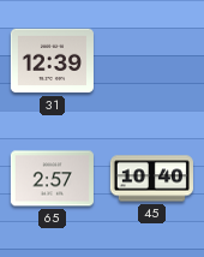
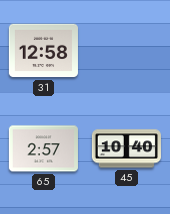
31: 12:39 -> 12:58 (43, 51)
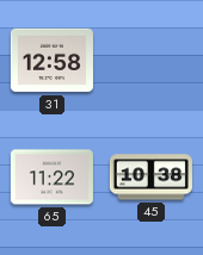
65: 2:57 -> 11:22 (51, 178)
45: 10:40 -> 10:38 (150, 178)
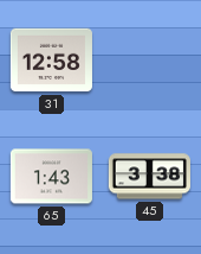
65: 11:22 -> 1:43 (51, 177)
45: 10:38 -> 3:38 (149, 177)
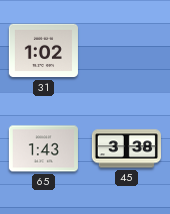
31: 12:58 -> 1:02 (43, 51)
